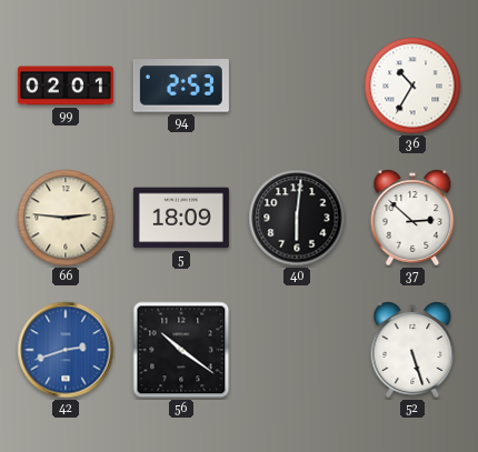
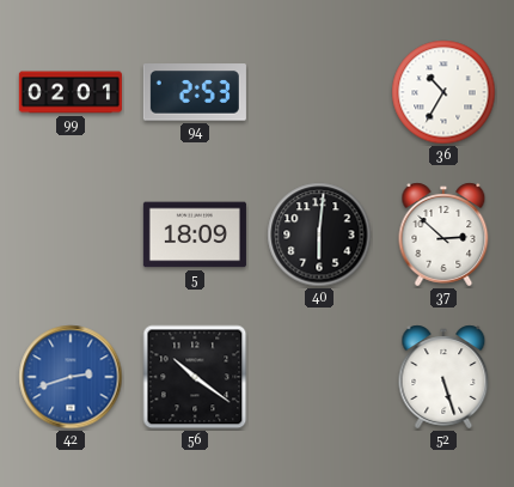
66: 2:46 -> none (66, 218)
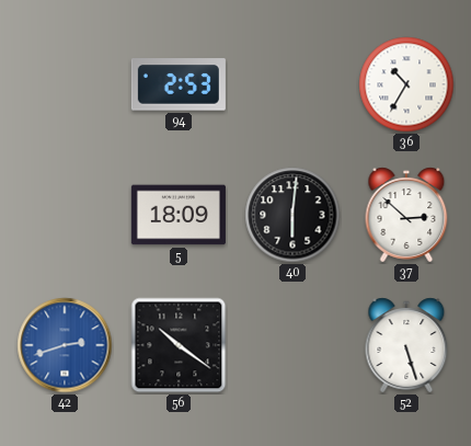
99: 02:01 -> none (71, 92)
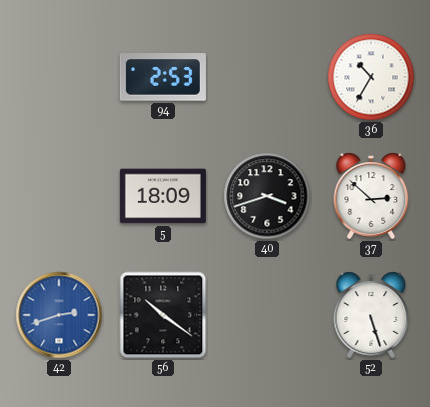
40: 6:01 -> 3:42 (267, 196)
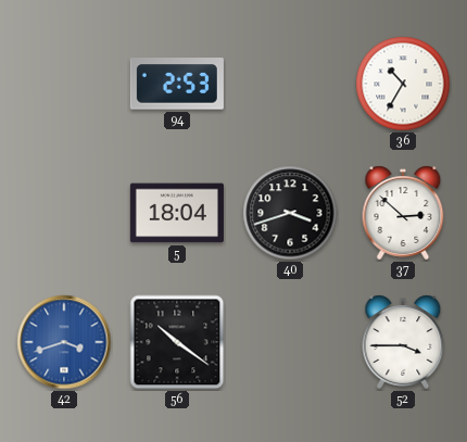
5: 18:09 -> 18:04 (177, 213)
42: 2:42 -> 3:42 (64, 342)
52: 5:27 -> 3:45 (403, 342)
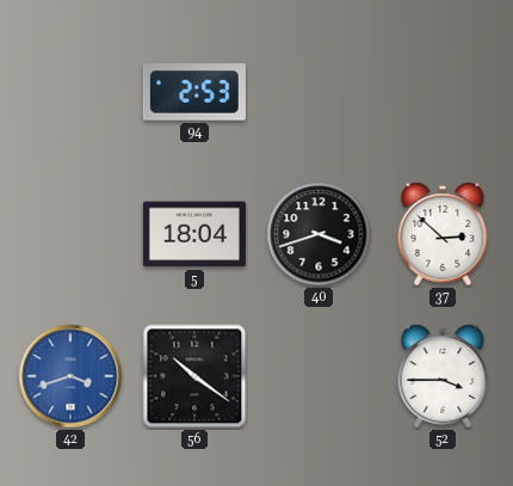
36: 10:35 -> none (403, 84)
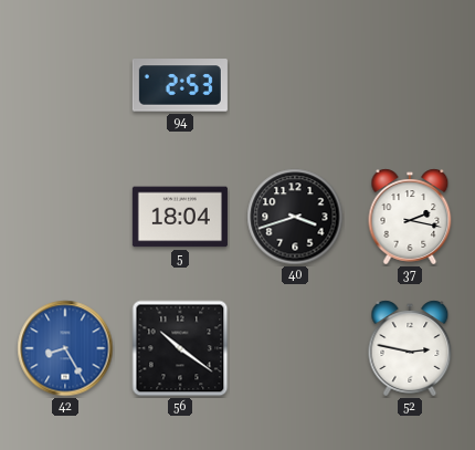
37: 2:52 -> 2:17 (410, 217)
42: 3:42 -> 8:25 (65, 348)
52: 3:45 -> 2:47 (410, 348)
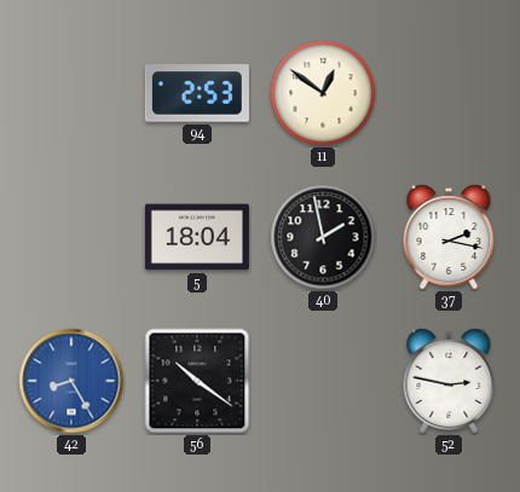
11: none -> 12:51 (323, 93)
40: 3:42 -> 1:58 (323, 237)
